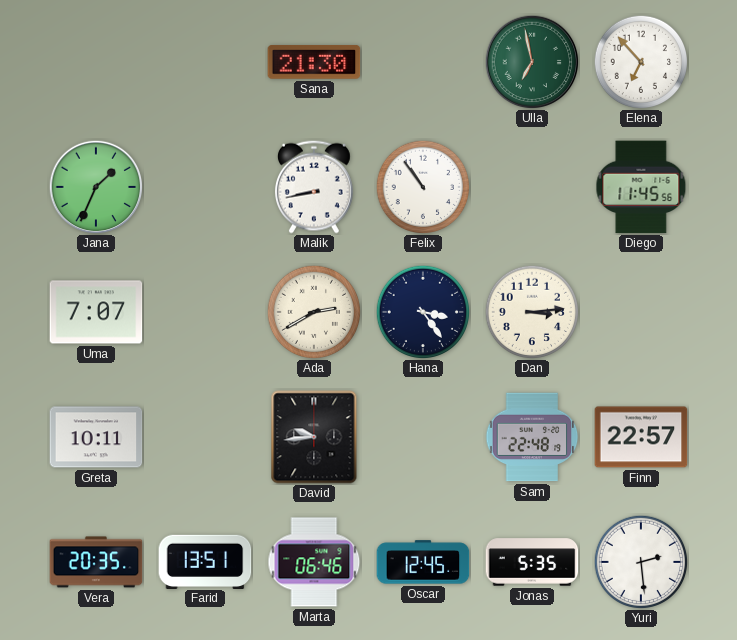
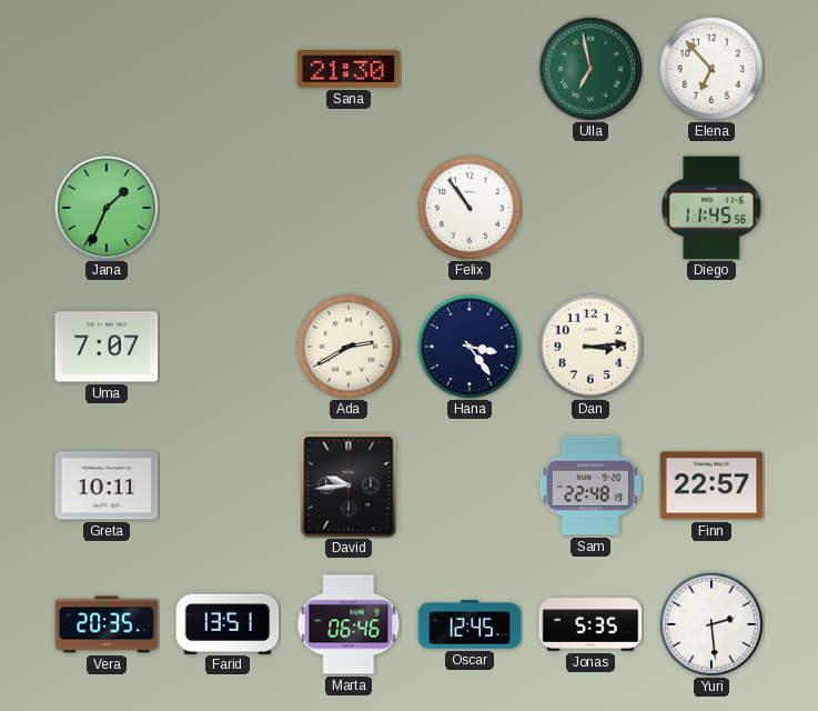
Malik: 8:43 -> none (314, 187)
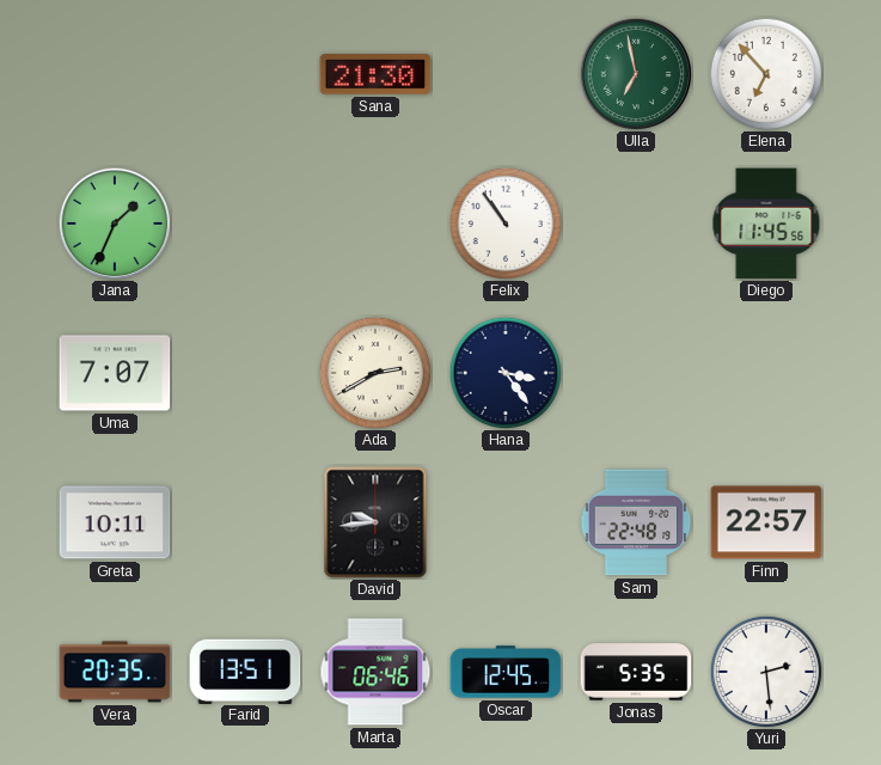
Dan: 3:14 -> none (589, 346)
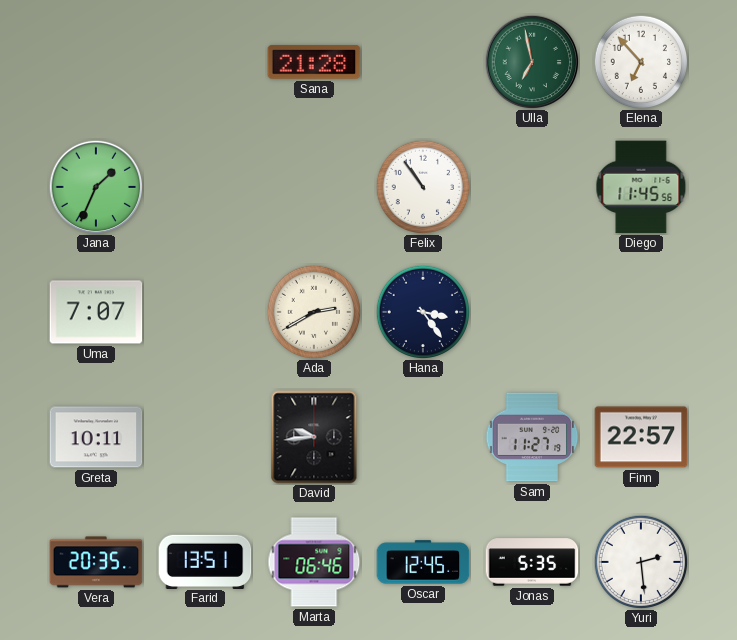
Sana: 21:30 -> 21:28 (314, 63)
Sam: 22:48 -> 11:27 (532, 437)
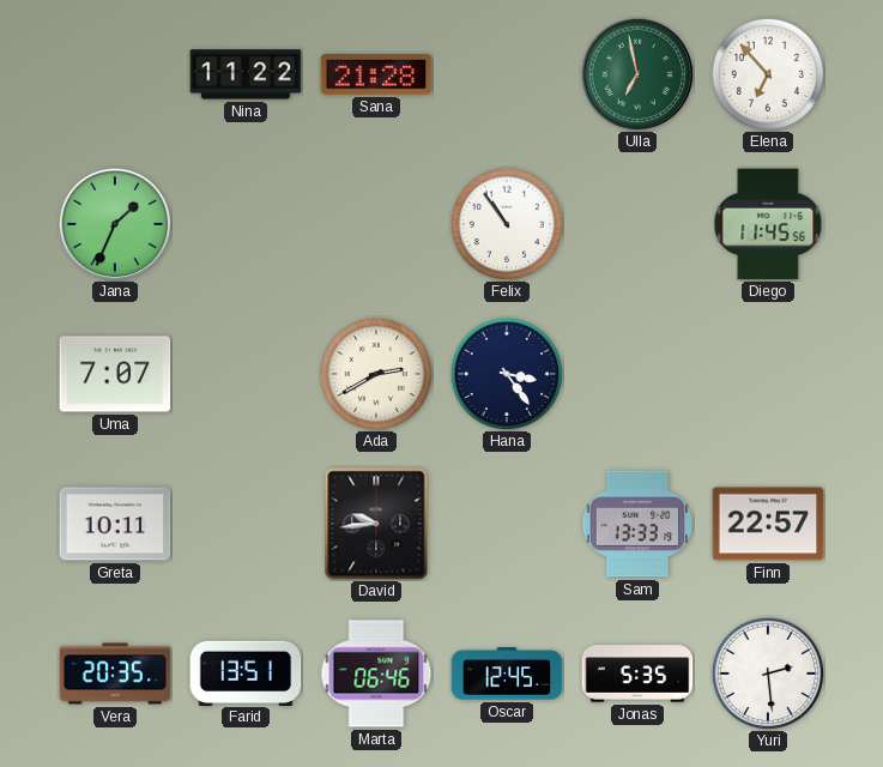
Nina: none -> 11:22 (246, 74)
Sam: 11:27 -> 13:33 (637, 524)
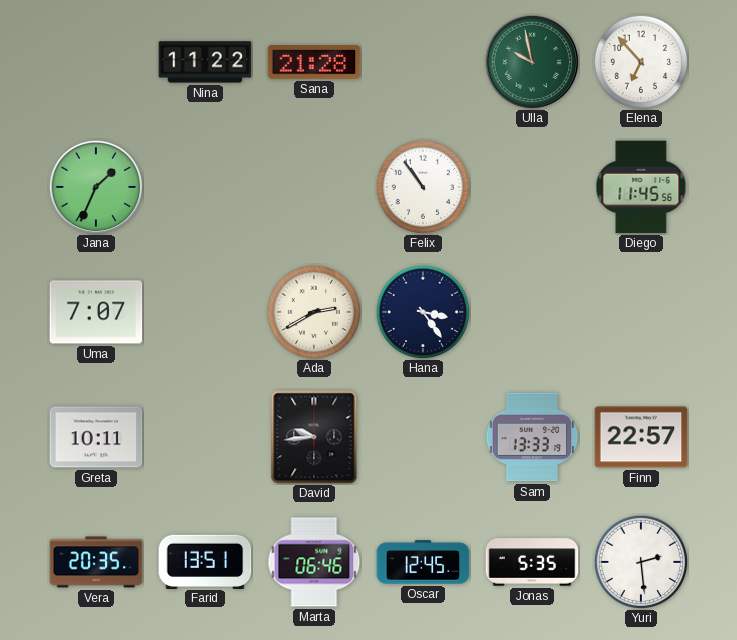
Ulla: 6:58 -> 9:58 (532, 62)
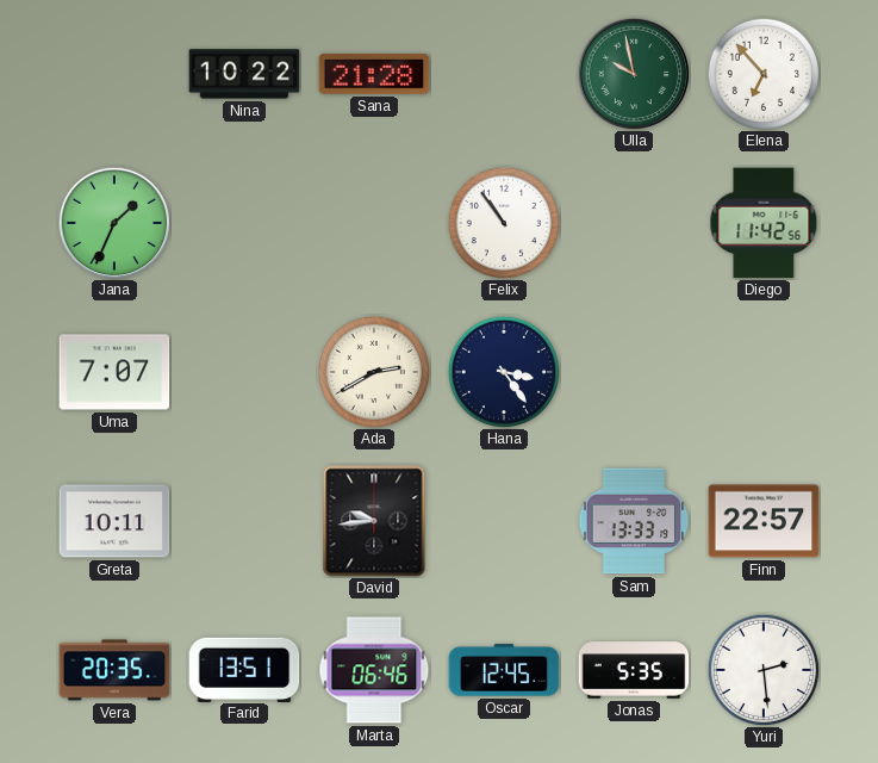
Nina: 11:22 -> 10:22 (244, 74)
Diego: 11:45 -> 11:42 (764, 223)
